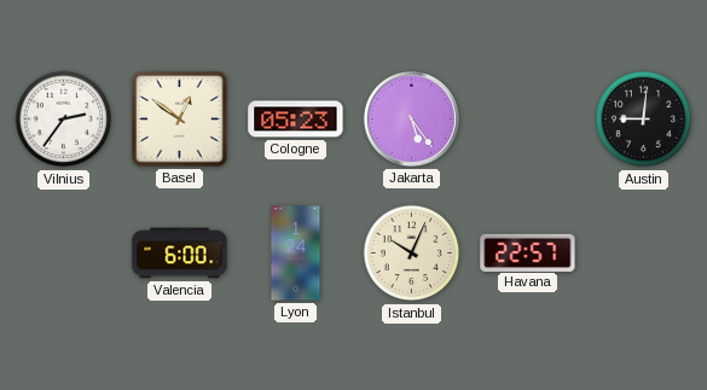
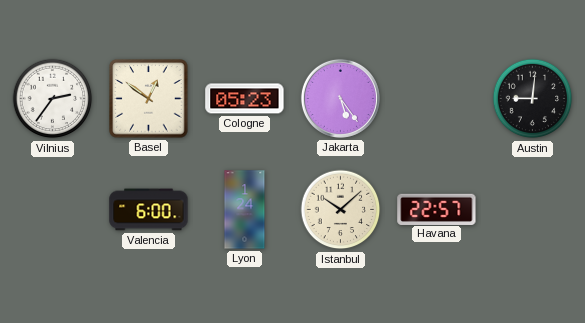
Istanbul: 10:04 -> 10:08 (341, 210)
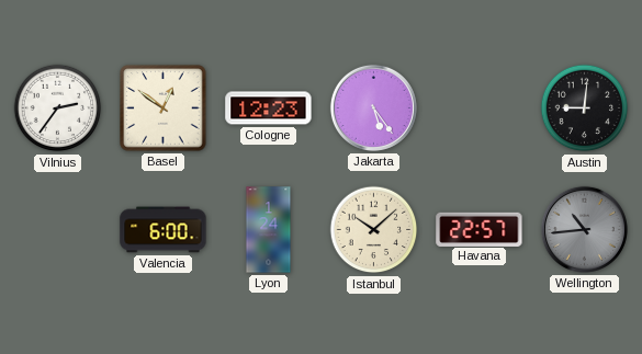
Cologne: 05:23 -> 12:23 (269, 109)
Wellington: none -> 10:44 (584, 229)
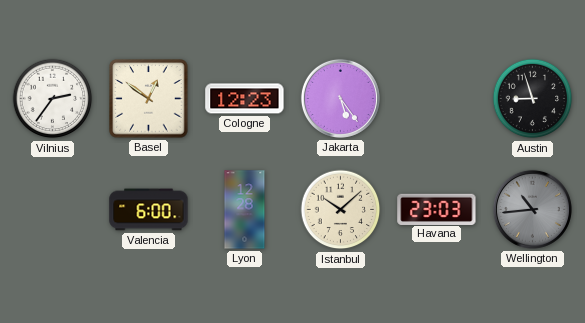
Austin: 9:01 -> 8:57 (533, 99)
Lyon: 1:24 -> 12:28 (245, 210)
Havana: 22:57 -> 23:03 (437, 209)
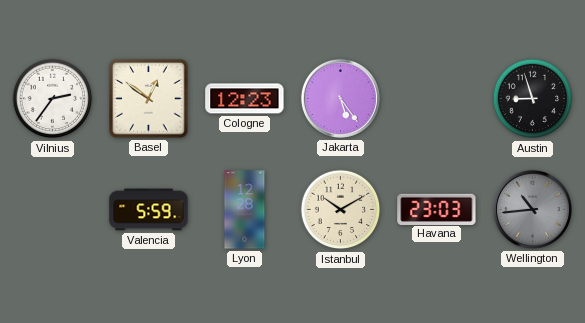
Valencia: 6:00 -> 5:59 (149, 210)
Istanbul: 10:08 -> 10:10 (341, 210)
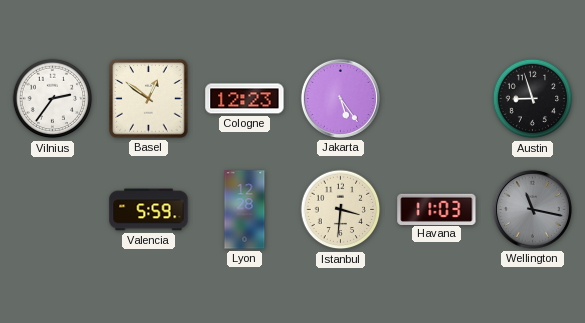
Istanbul: 10:10 -> 3:31 (341, 210)
Havana: 23:03 -> 11:03 (437, 209)
Wellington: 10:44 -> 11:17 (532, 209)
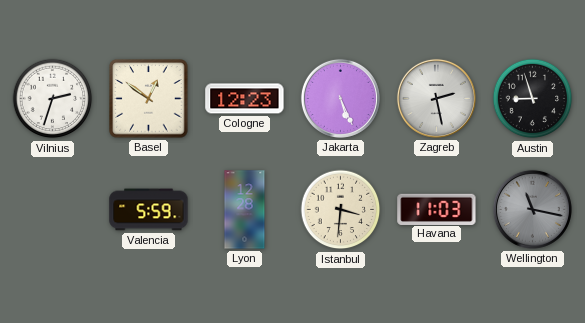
Vilnius: 2:36 -> 2:33 (53, 99)
Jakarta: 5:24 -> 5:26 (340, 98)
Zagreb: none -> 2:28 (436, 98)
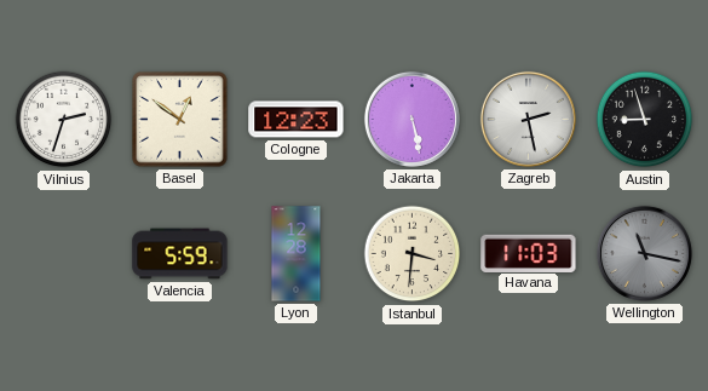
Jakarta: 5:26 -> 5:28 (411, 119)
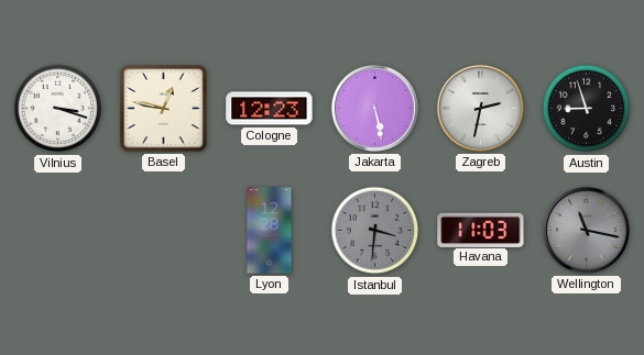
Vilnius: 2:33 -> 3:18 (58, 109)
Basel: 12:51 -> 12:47 (164, 109)
Zagreb: 2:28 -> 2:32 (480, 108)
Valencia: 5:59 -> none (180, 254)
Istanbul dial: cream -> grey (375, 231)
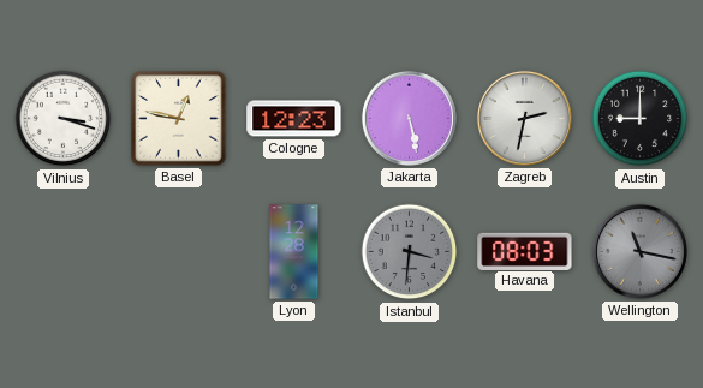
Austin: 8:57 -> 9:00 (641, 119)
Havana: 11:03 -> 08:03 (525, 251)
